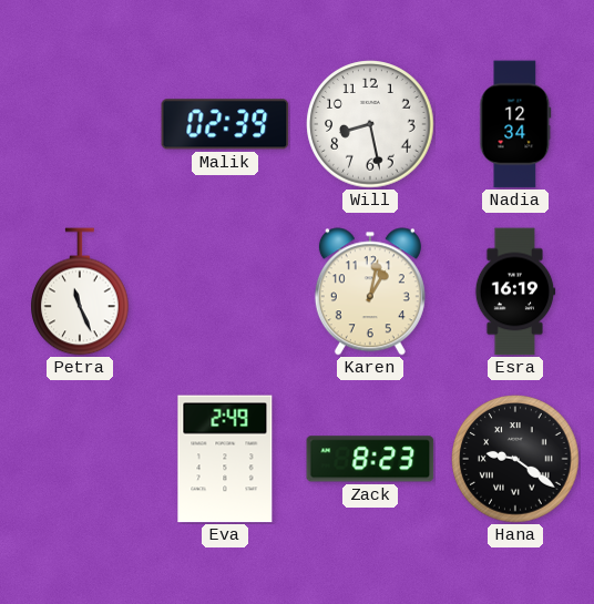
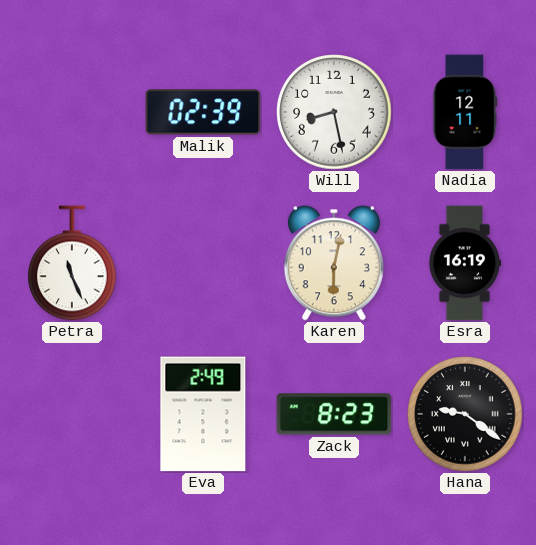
Nadia: 12:34 -> 12:11 (465, 112)
Karen: 1:02 -> 6:02 (334, 263)
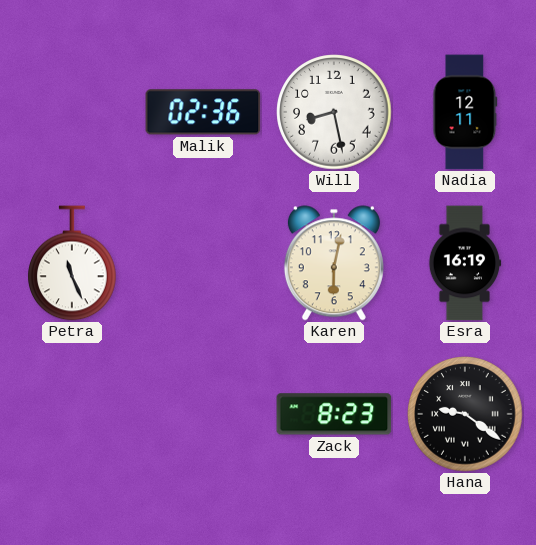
Malik: 02:39 -> 02:36 (203, 112)
Eva: 2:49 -> none (203, 414)
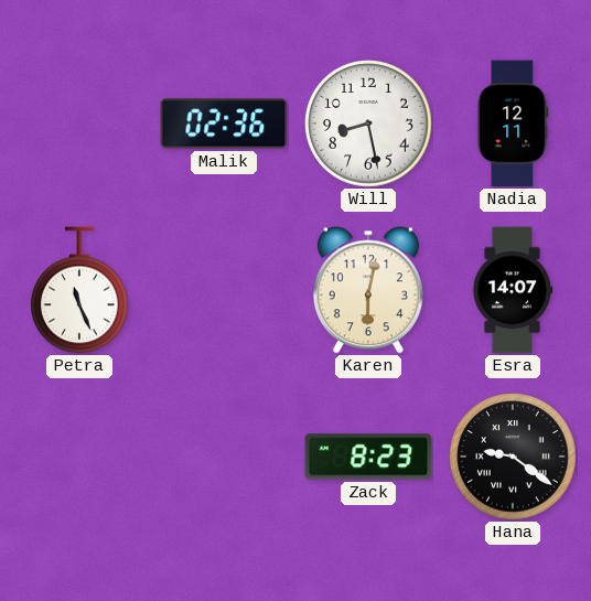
Esra: 16:19 -> 14:07 (513, 290)
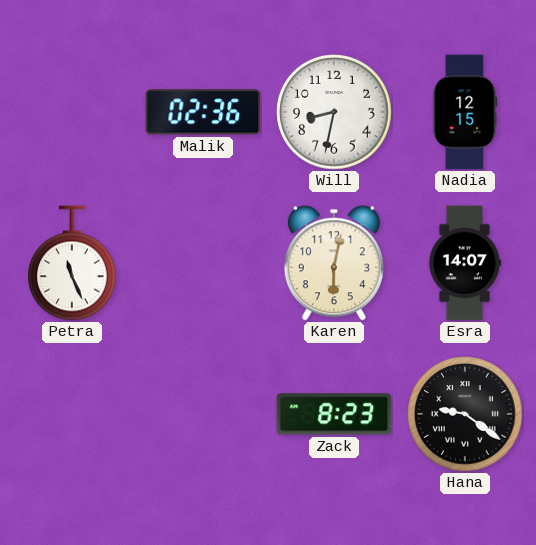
Will: 8:28 -> 8:32 (334, 112)
Nadia: 12:11 -> 12:15 (465, 112)
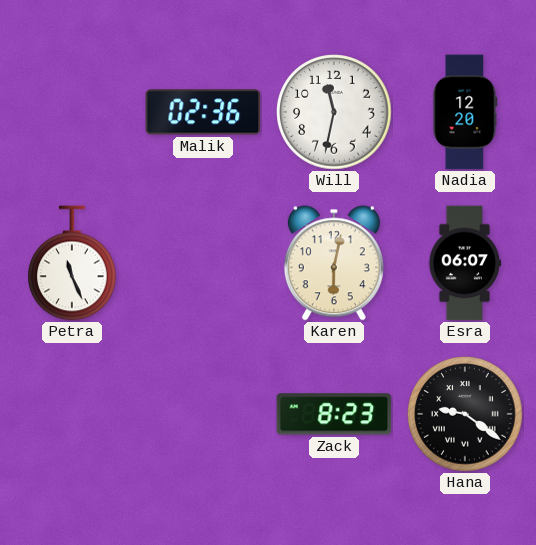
Will: 8:32 -> 11:32 (334, 112)
Nadia: 12:15 -> 12:20 (465, 112)
Esra: 14:07 -> 06:07 (465, 263)
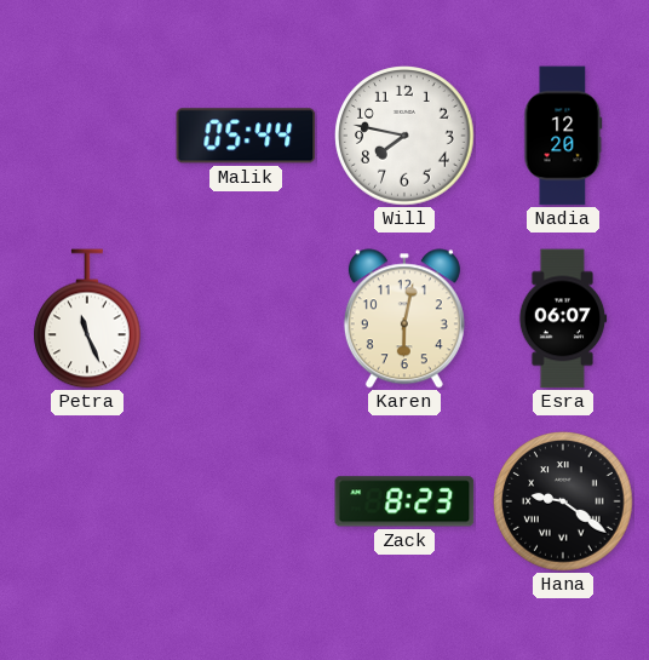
Malik: 02:36 -> 05:44 (246, 136)
Will: 11:32 -> 7:47 (404, 136)
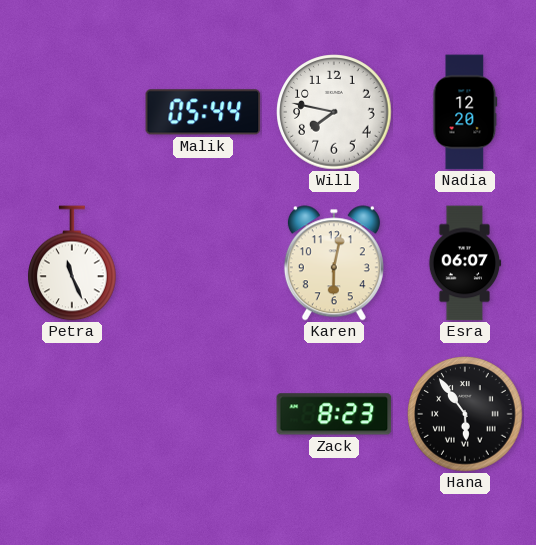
Hana: 9:21 -> 5:54 (465, 414)
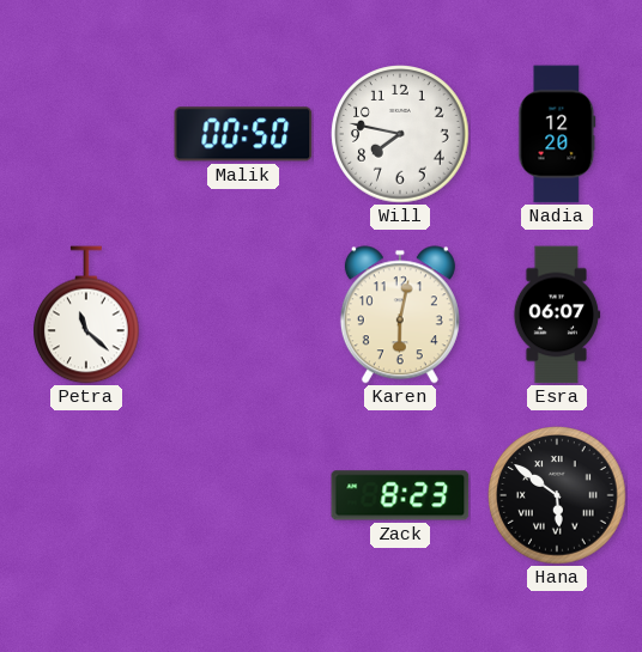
Malik: 05:44 -> 00:50 (243, 134)
Petra: 11:26 -> 11:22 (87, 315)
Hana: 5:54 -> 5:51 (557, 495)
